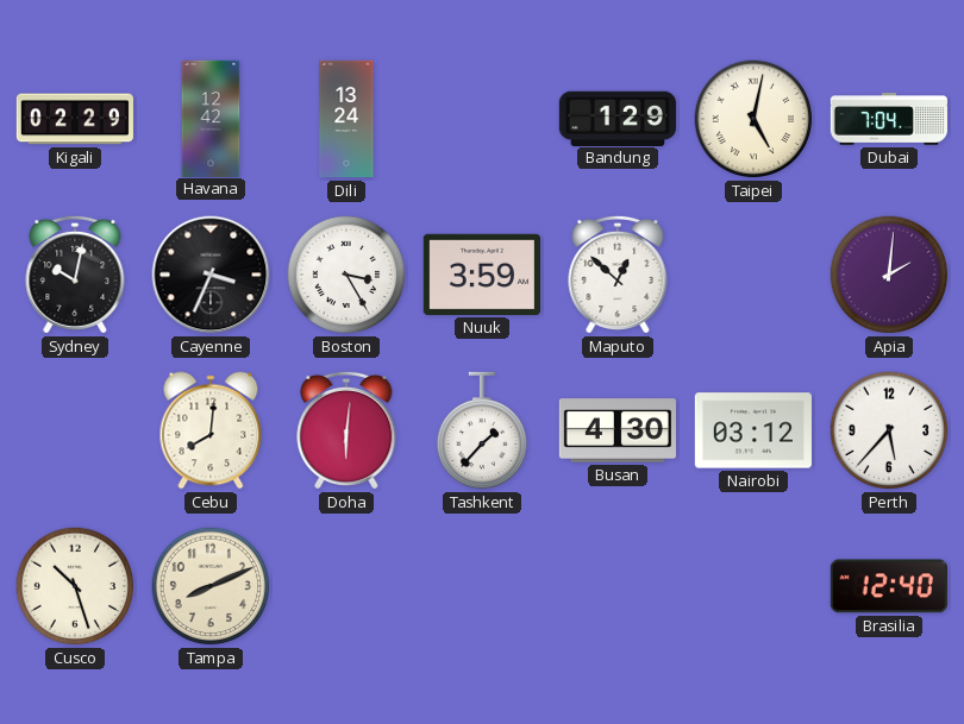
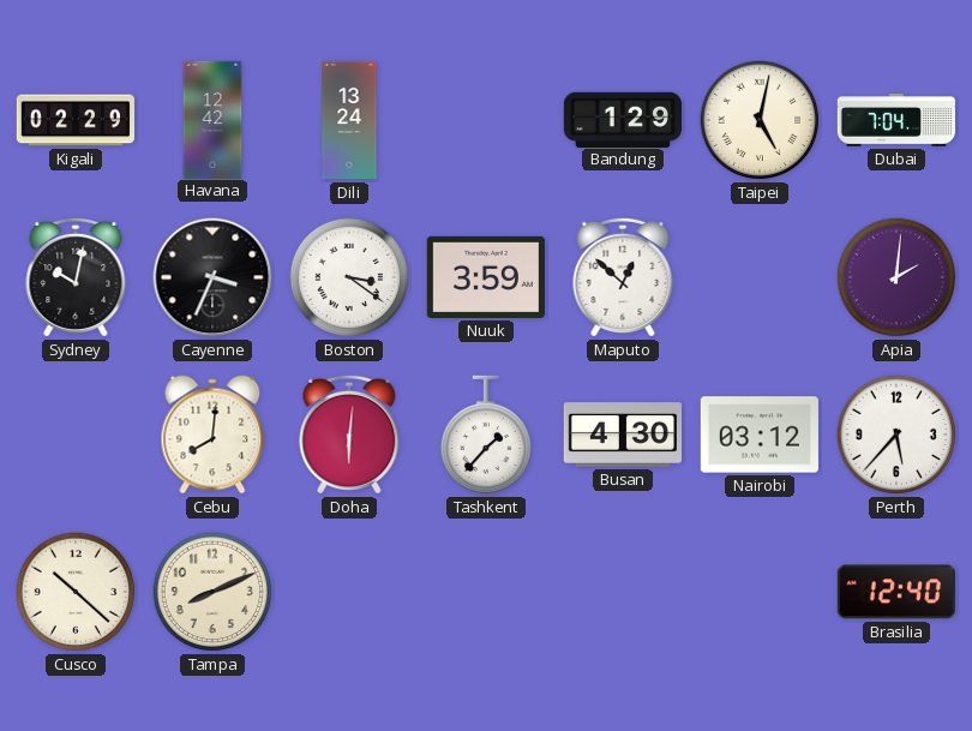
Boston: 3:25 -> 3:21 (349, 277)
Cusco: 10:27 -> 10:22 (76, 592)
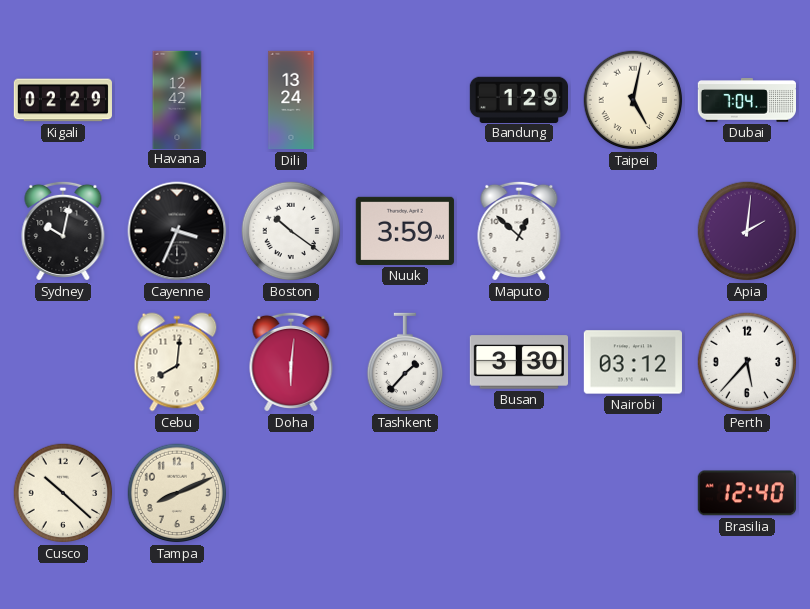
Boston: 3:21 -> 10:21 (291, 231)
Busan: 4:30 -> 3:30 (518, 362)
